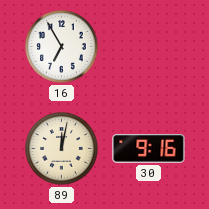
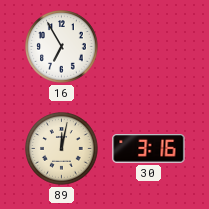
30: 9:16 -> 3:16 (149, 149)
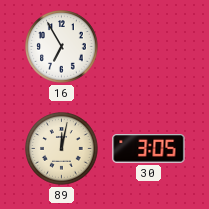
30: 3:16 -> 3:05 (149, 149)
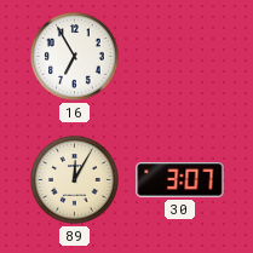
89: 12:02 -> 12:05 (75, 180)
30: 3:05 -> 3:07 (180, 180)
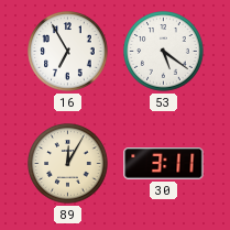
53: none -> 5:21 (164, 52)
30: 3:07 -> 3:11 (164, 164)
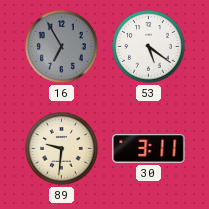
16 dial: white -> grey (62, 47)
89: 12:05 -> 9:31 (62, 149)
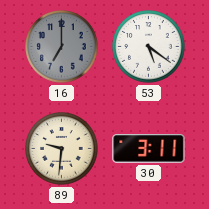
16: 6:55 -> 7:00 (62, 47)
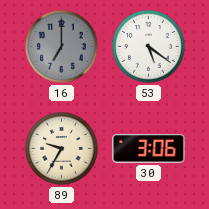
89: 9:31 -> 9:35 (62, 149)
30: 3:11 -> 3:06 (149, 149)
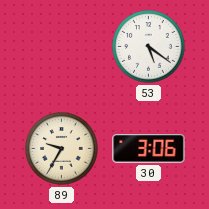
16: 7:00 -> none (62, 47)
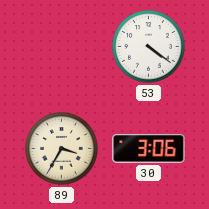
53: 5:21 -> 4:21 (149, 47)
89: 9:35 -> 3:35 (62, 149)
